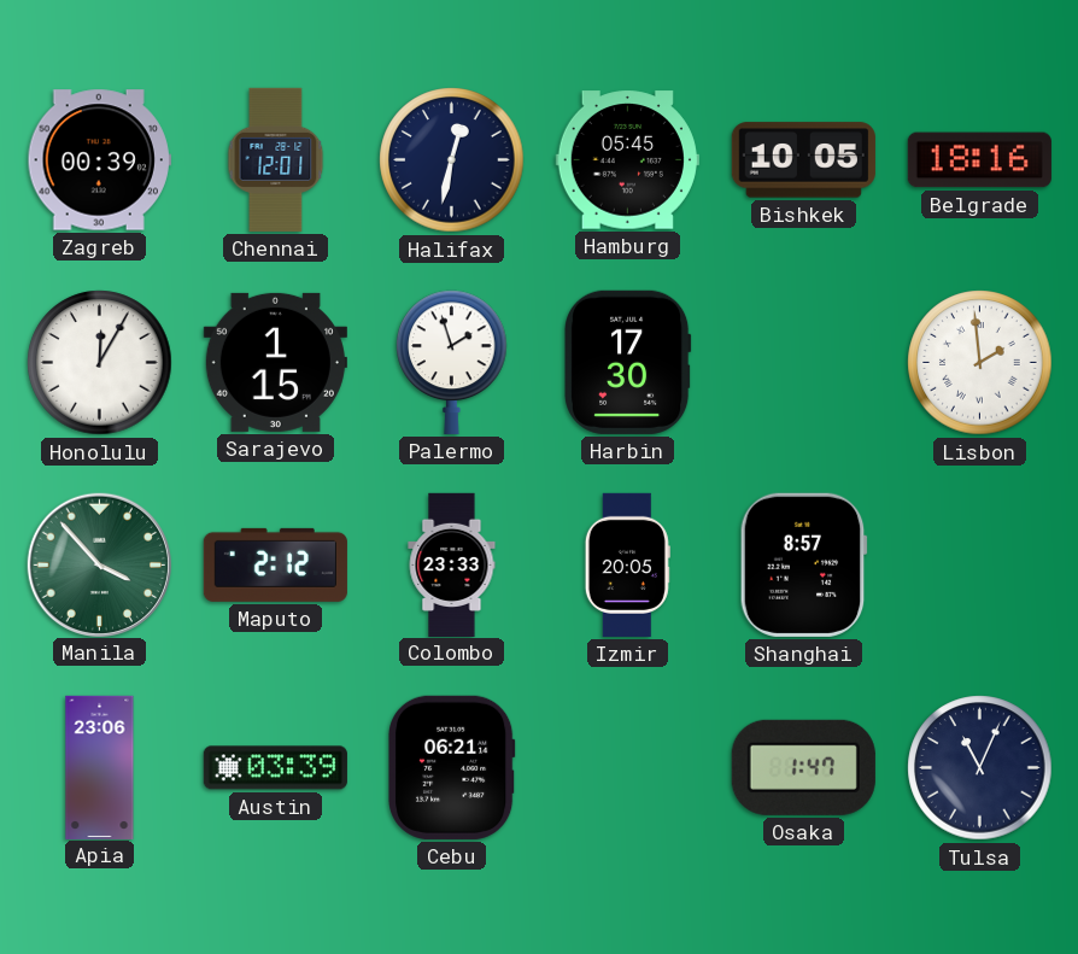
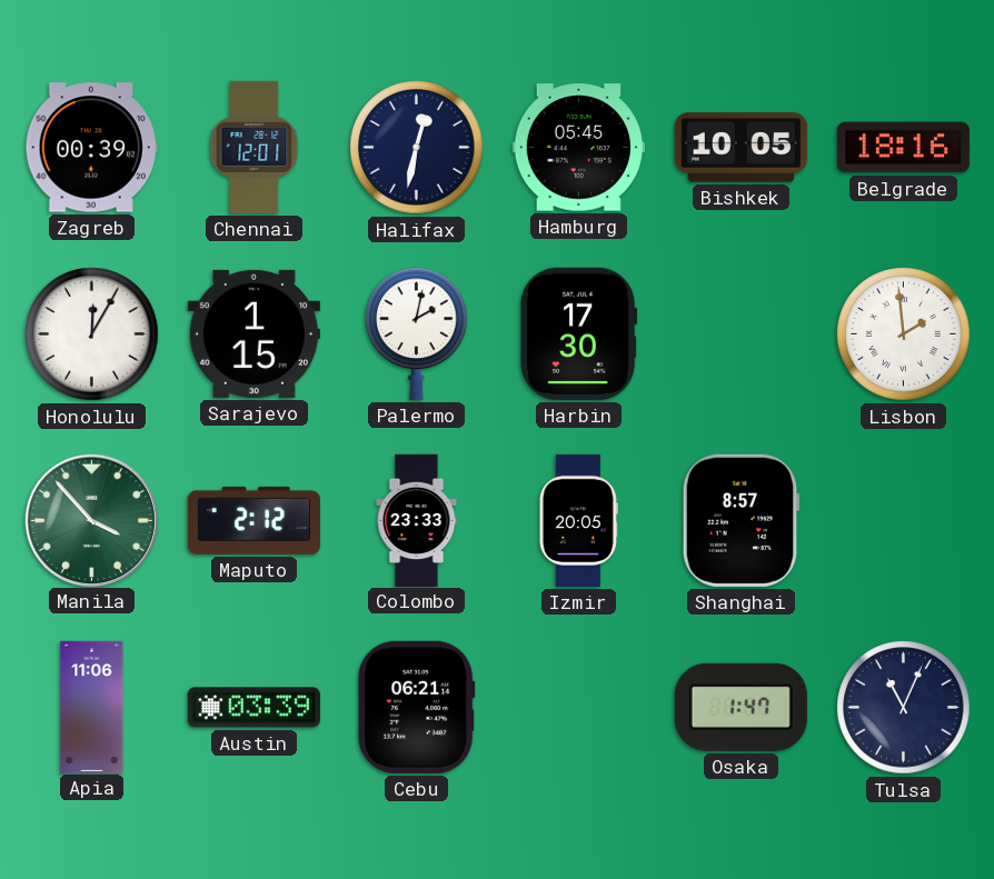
Palermo: 1:57 -> 2:02 (417, 333)
Apia: 23:06 -> 11:06 (92, 707)
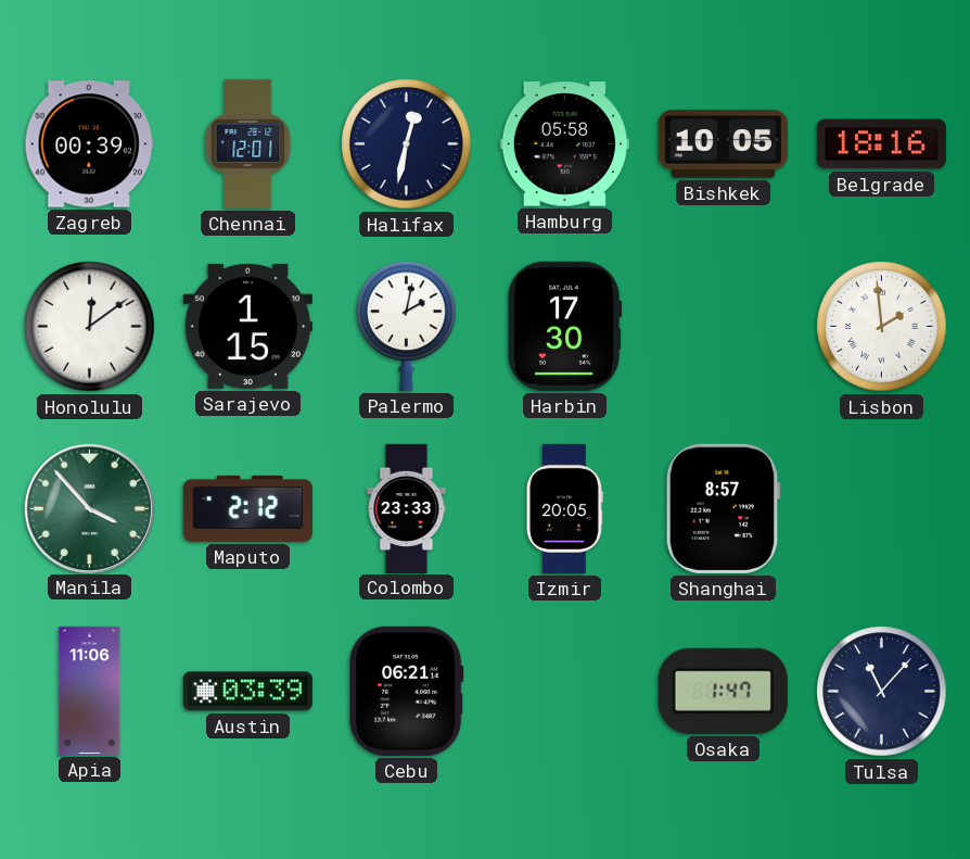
Hamburg: 05:45 -> 05:58 (564, 144)
Honolulu: 12:05 -> 12:09 (90, 327)
Tulsa: 11:04 -> 11:07 (882, 692)
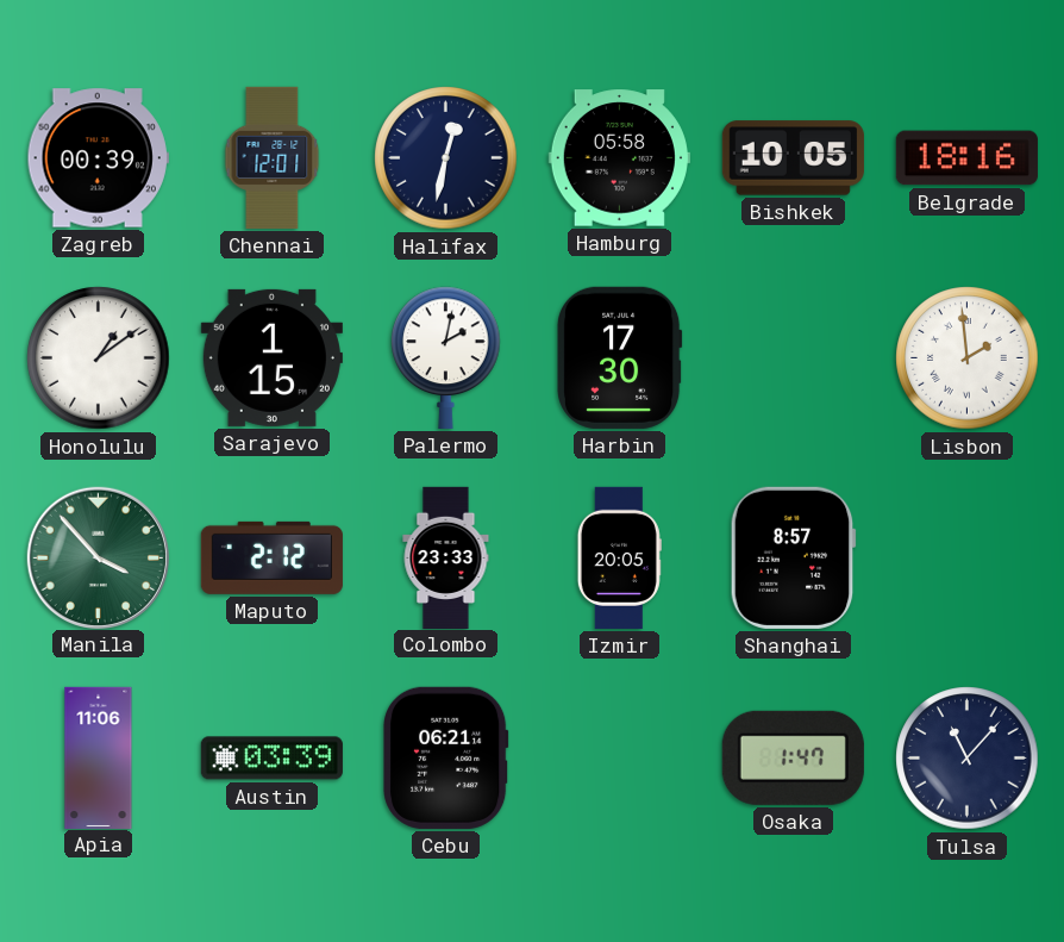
Honolulu: 12:09 -> 1:09 (99, 358)
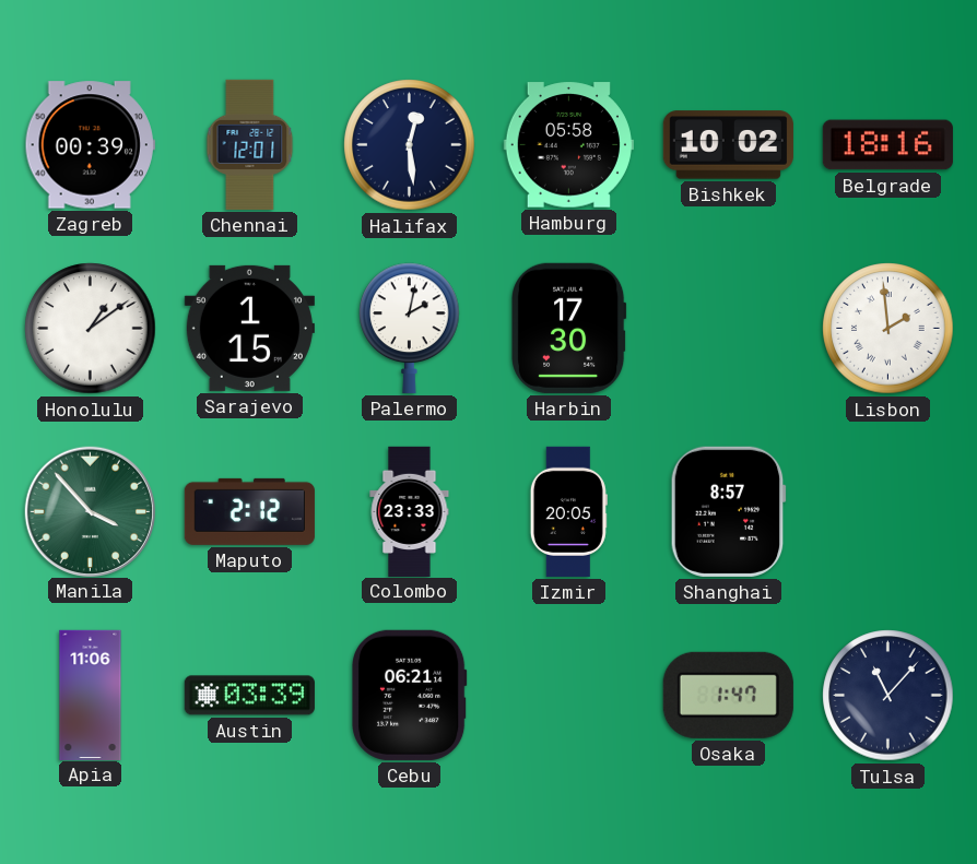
Halifax: 12:32 -> 12:29 (410, 145)
Bishkek: 10:05 -> 10:02 (728, 145)
